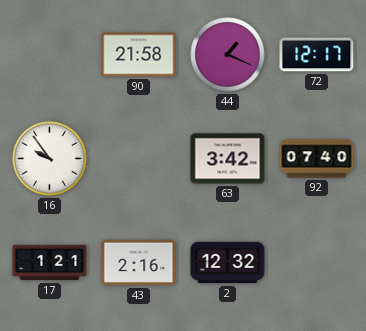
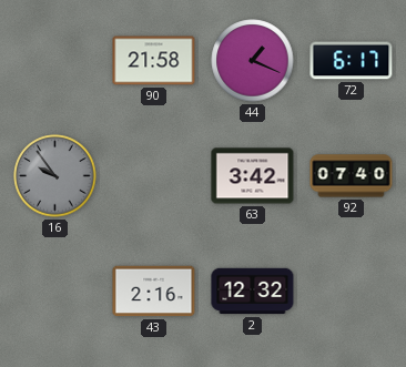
72: 12:17 -> 6:17 (352, 61)
16 dial: white -> grey (55, 176)
17: 1:21 -> none (50, 263)
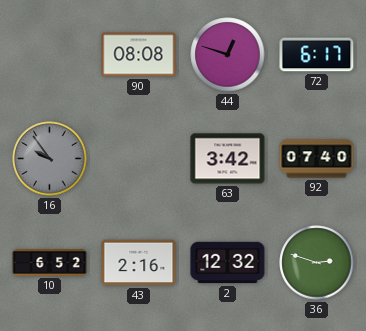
90: 21:58 -> 08:08 (139, 55)
44: 1:19 -> 12:48 (228, 55)
10: none -> 6:52 (50, 263)
36: none -> 2:48 (317, 263)
